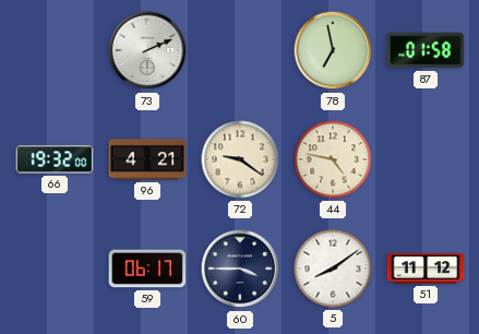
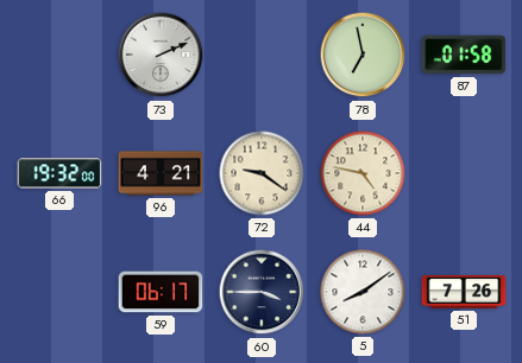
51: 11:12 -> 7:26 (464, 293)
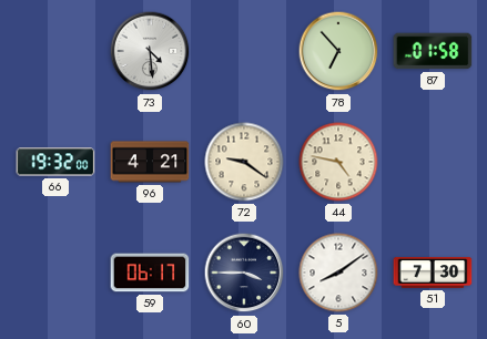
73: 2:11 -> 4:29 (150, 51)
78: 6:58 -> 6:53 (338, 51)
51: 7:26 -> 7:30 (433, 274)
